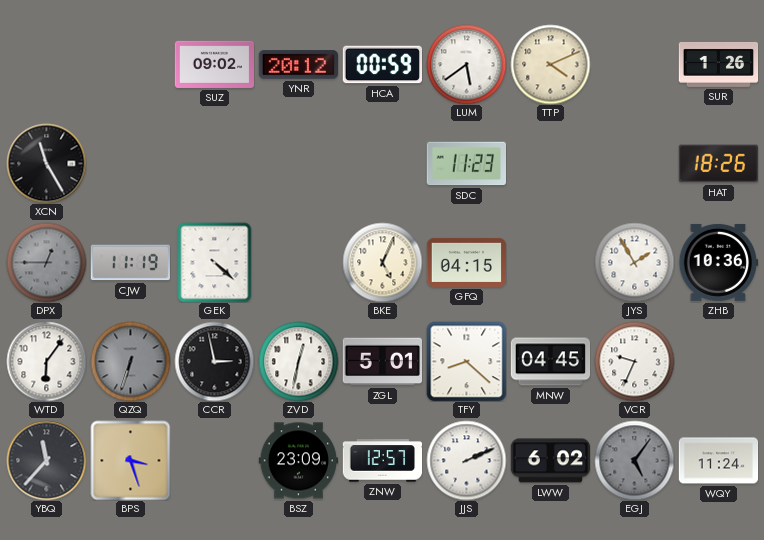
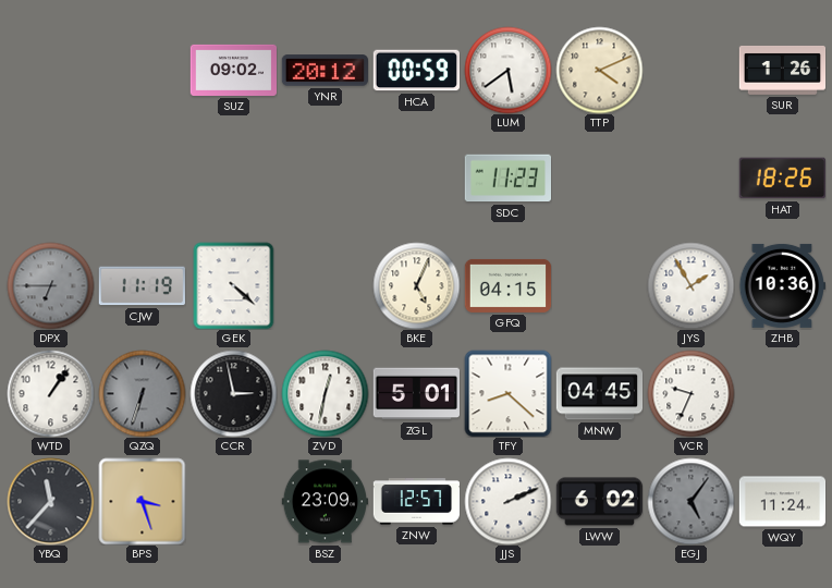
XCN: 11:25 -> none (46, 163)
DPX: 12:45 -> 6:45 (50, 285)
WTD: 6:06 -> 1:06 (50, 393)
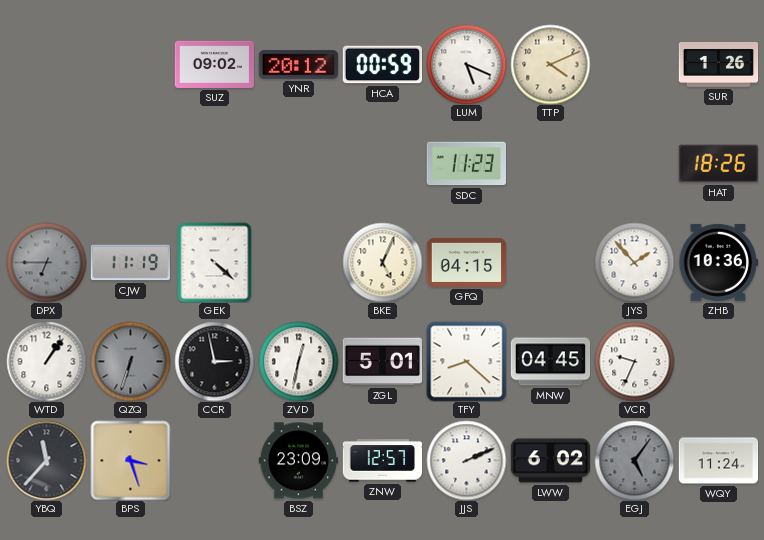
LUM: 5:39 -> 5:19 (466, 64)
JYS: 1:55 -> 1:53 (634, 262)
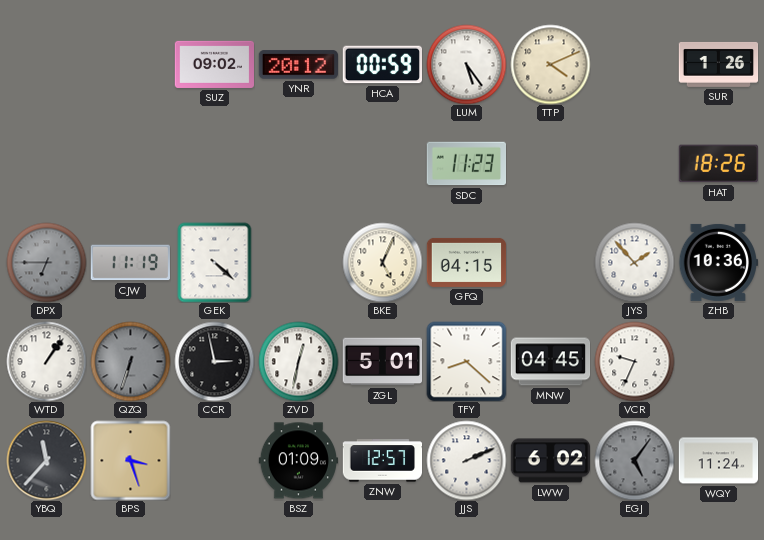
LUM: 5:19 -> 5:24 (466, 64)
BSZ: 23:09 -> 01:09 (298, 461)
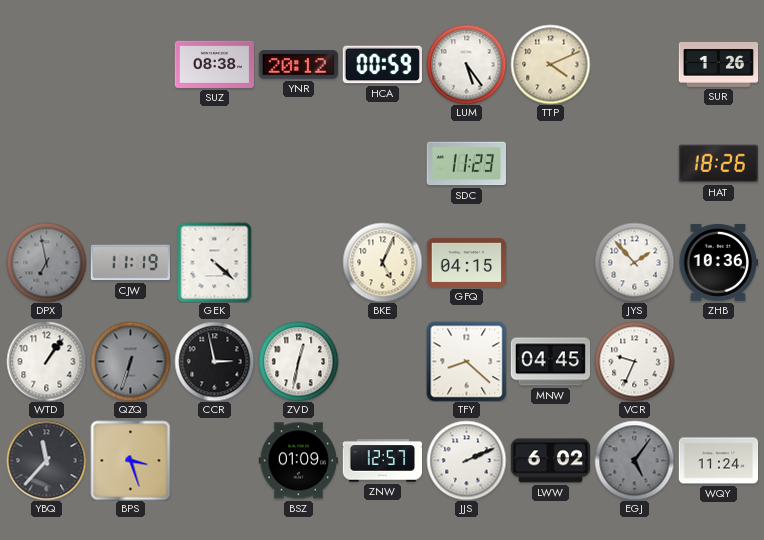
SUZ: 09:02 -> 08:38 (214, 64)
DPX: 6:45 -> 6:58 (46, 262)
ZGL: 5:01 -> none (382, 362)
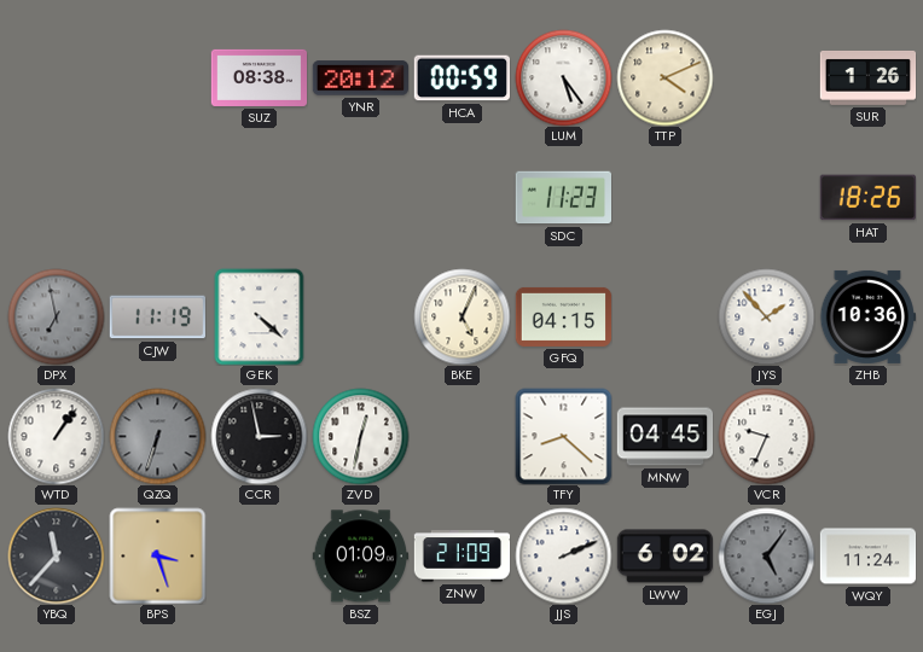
ZNW: 12:57 -> 21:09 (461, 557)
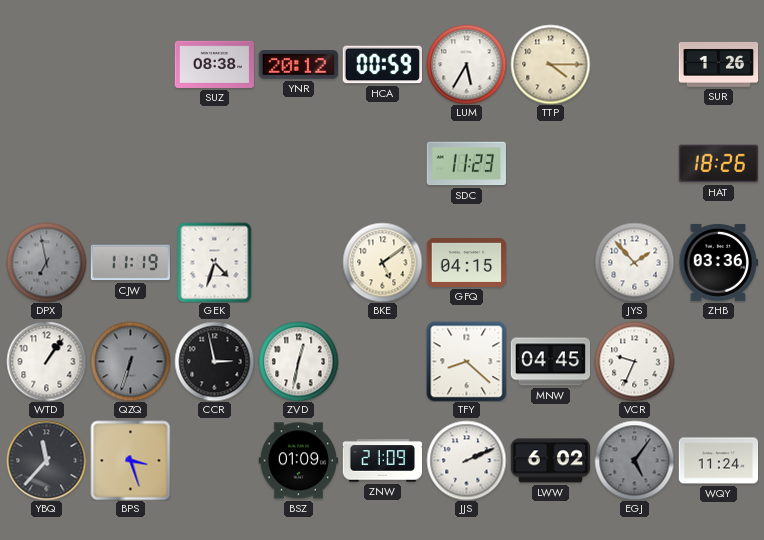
LUM: 5:24 -> 5:35 (466, 64)
TTP: 4:11 -> 4:15 (550, 64)
GEK: 4:22 -> 4:33 (215, 262)
BKE: 5:04 -> 5:09 (382, 262)
ZHB: 10:36 -> 03:36 (718, 262)
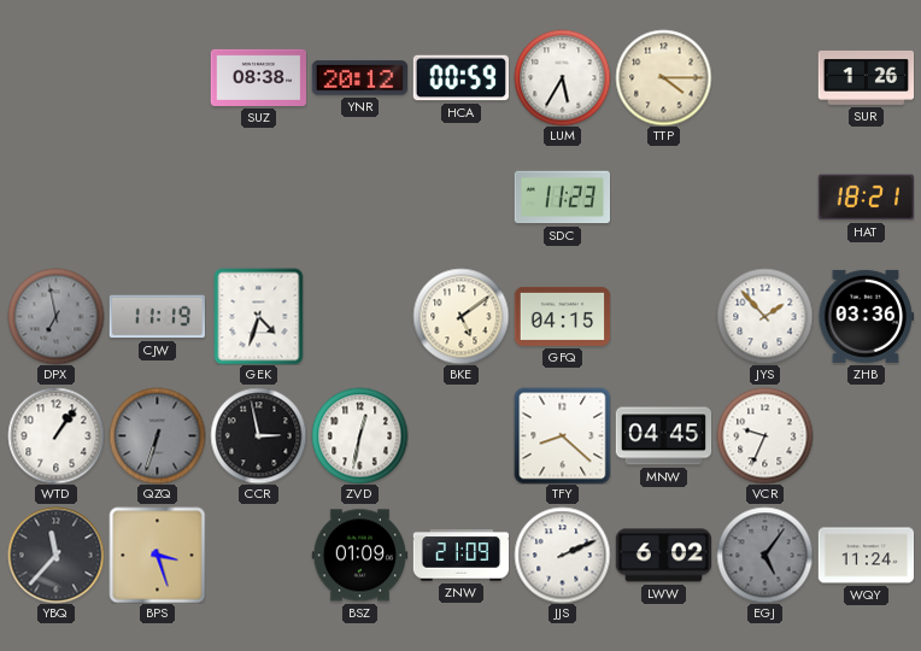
HAT: 18:26 -> 18:21 (866, 198)
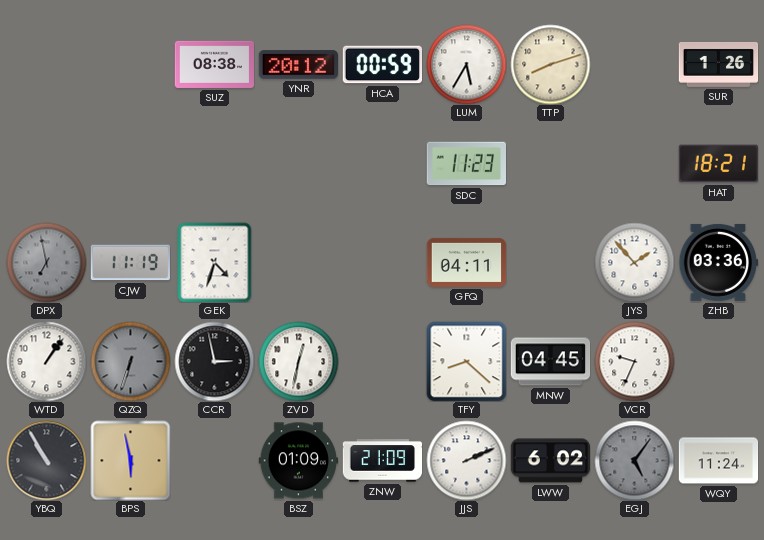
TTP: 4:15 -> 8:12 (550, 64)
BKE: 5:09 -> none (461, 316)
GFQ: 04:15 -> 04:11 (466, 262)
YBQ: 11:37 -> 10:55 (46, 460)
BPS: 3:27 -> 5:58 (130, 460)
